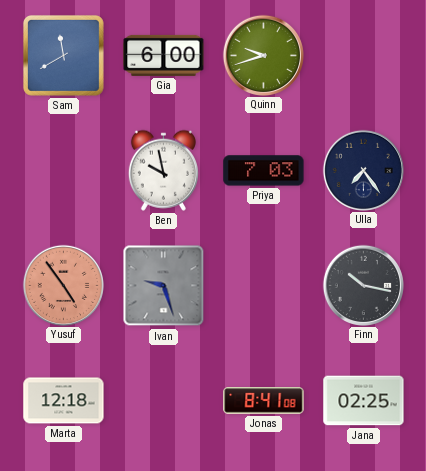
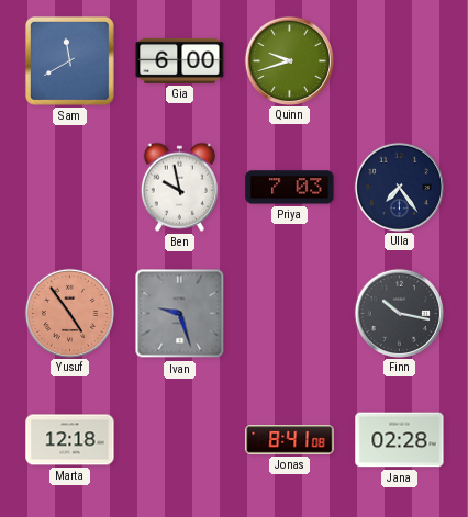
Jana: 02:25 -> 02:28 (400, 440)
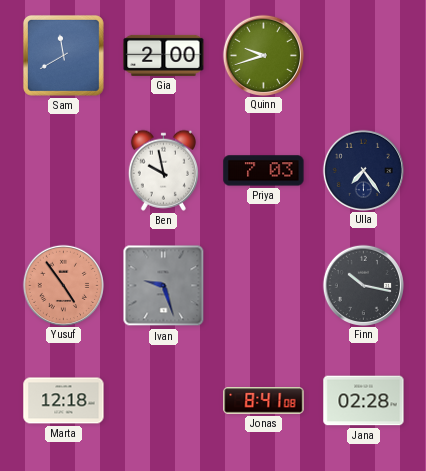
Gia: 6:00 -> 2:00 (164, 55)
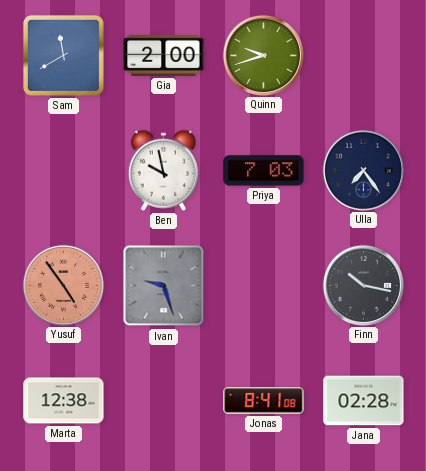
Marta: 12:18 -> 12:38 (64, 401)
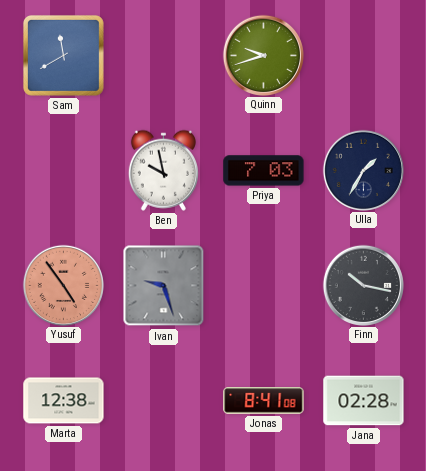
Gia: 2:00 -> none (164, 55)
Ulla: 7:24 -> 1:35 (363, 170)
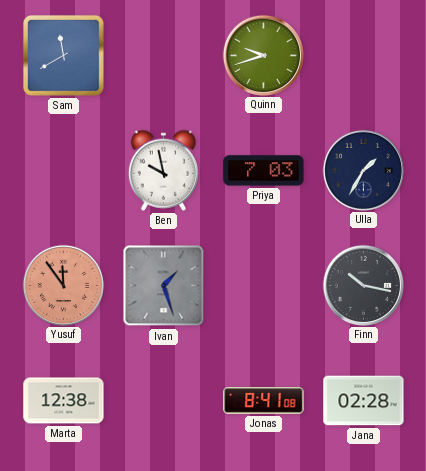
Yusuf: 4:54 -> 11:54 (63, 285)
Ivan: 9:27 -> 1:27 (164, 286)
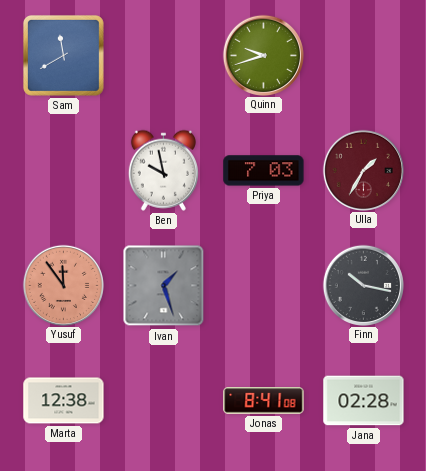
Ulla dial: navy -> burgundy (363, 170)
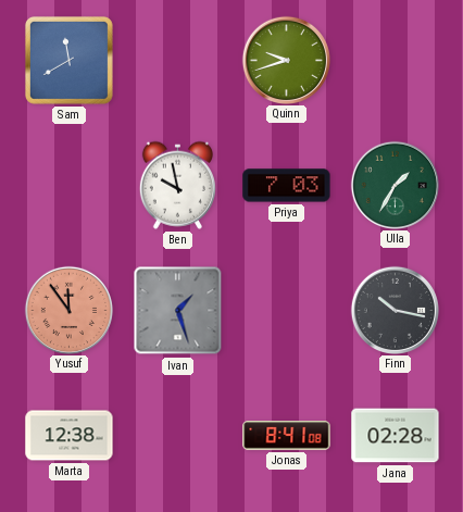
Ulla dial: burgundy -> green (395, 185)
